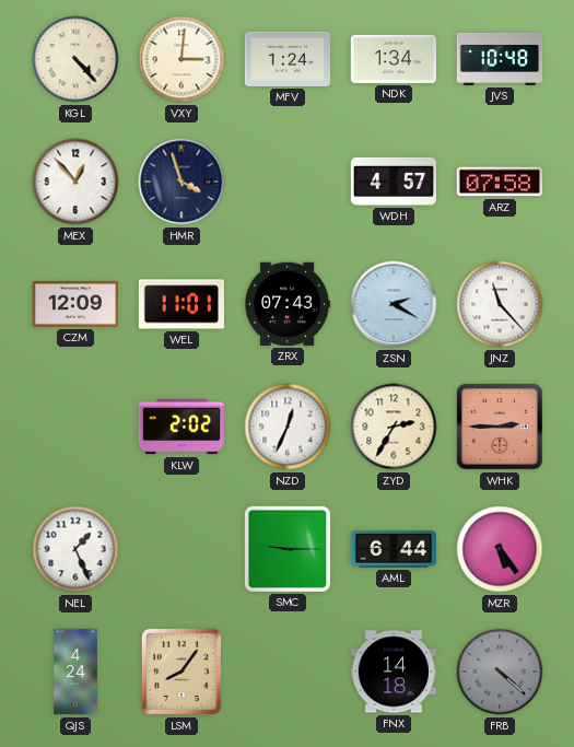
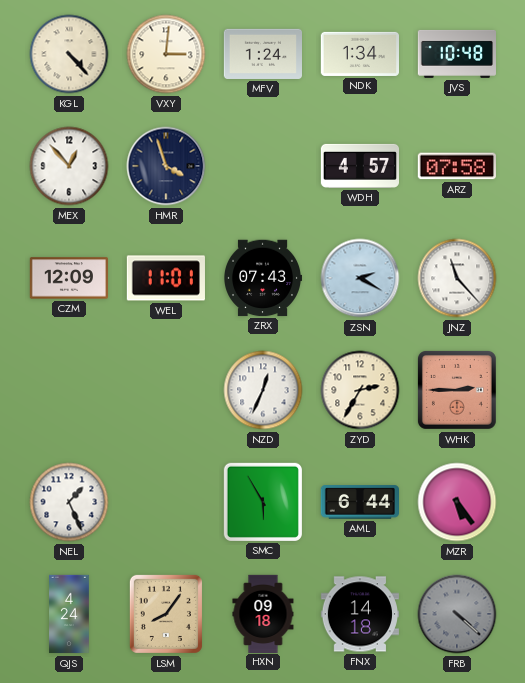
KLW: 2:02 -> none (181, 427)
SMC: 9:15 -> 5:55 (263, 502)
HXN: none -> 09:18 (263, 613)
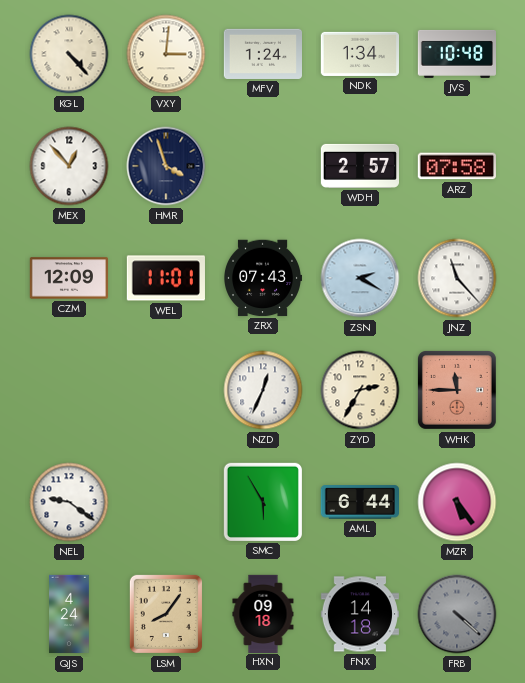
WDH: 4:57 -> 2:57 (359, 166)
WHK: 2:45 -> 11:45 (457, 390)
NEL: 1:26 -> 9:21 (69, 502)
